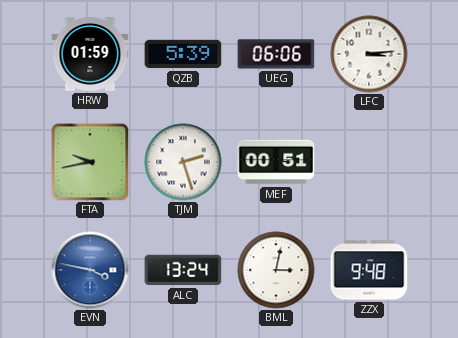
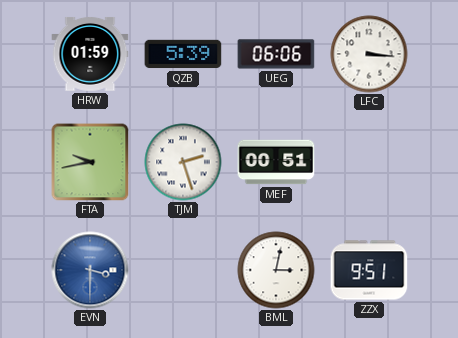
LFC: 3:14 -> 3:16 (369, 54)
EVN: 3:47 -> 3:30 (90, 270)
ALC: 13:24 -> none (183, 270)
ZZX: 9:48 -> 9:51 (369, 270)
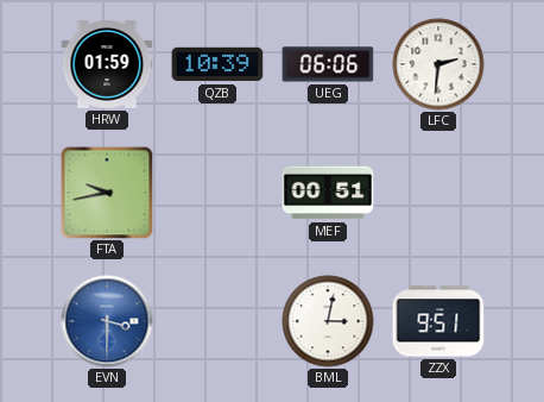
QZB: 5:39 -> 10:39 (217, 64)
LFC: 3:16 -> 2:31 (438, 64)
TJM: 2:27 -> none (183, 162)
